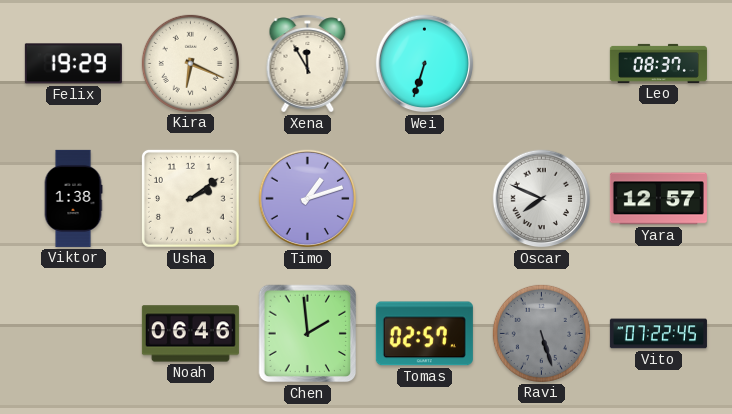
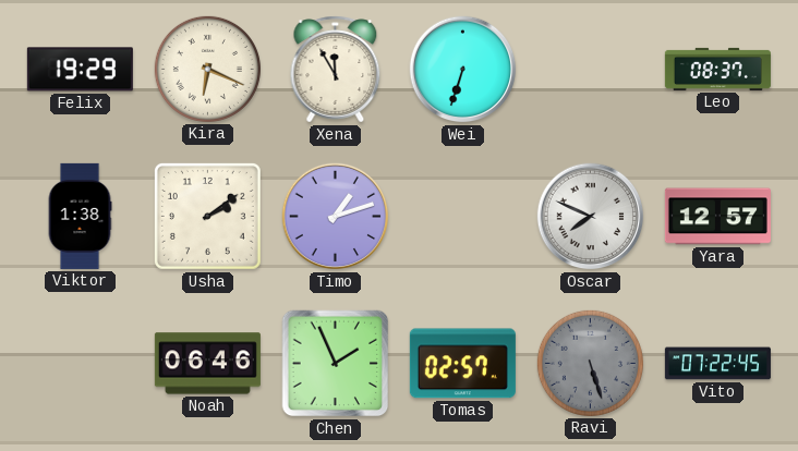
Chen: 1:59 -> 1:56 (336, 364)
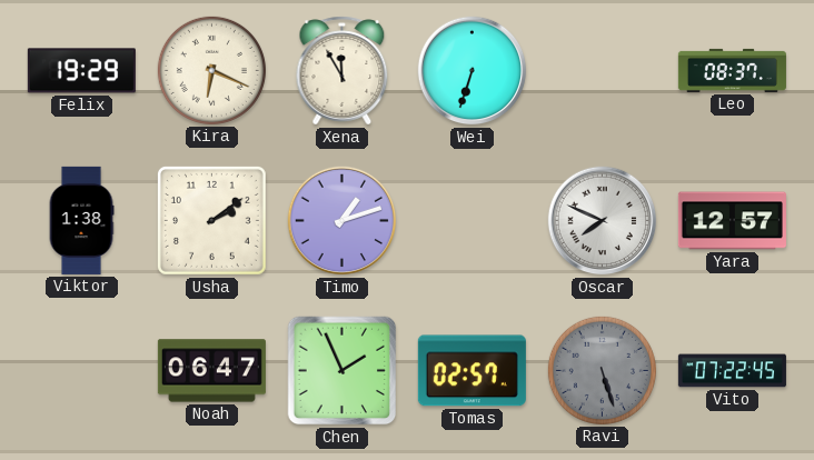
Noah: 06:46 -> 06:47 (211, 371)
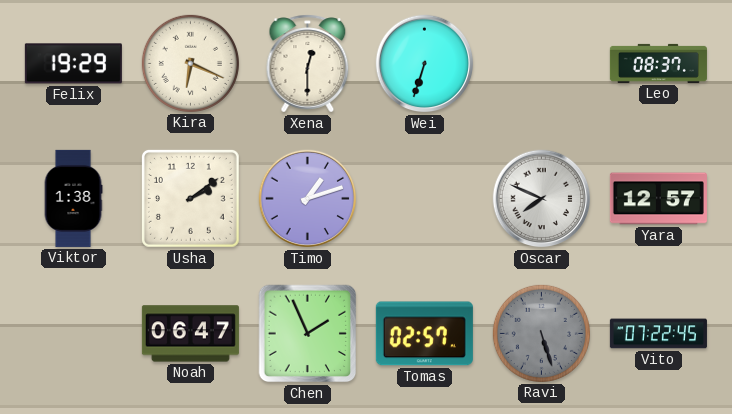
Xena: 11:55 -> 12:30 (308, 64)
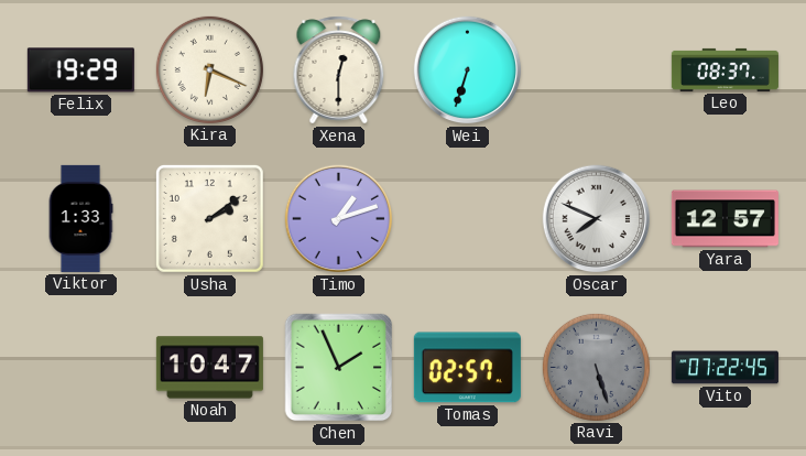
Viktor: 1:38 -> 1:33 (80, 218)
Noah: 06:47 -> 10:47 (209, 368)
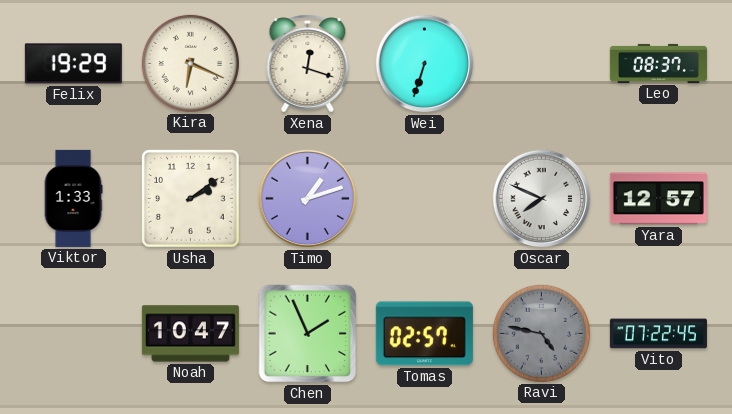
Xena: 12:30 -> 12:18 (308, 64)
Ravi: 5:27 -> 4:47 (541, 333)
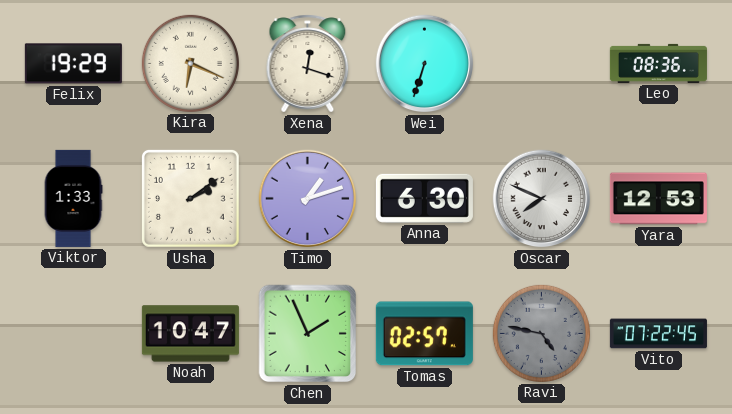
Leo: 08:37 -> 08:36 (658, 63)
Anna: none -> 6:30 (424, 198)
Yara: 12:57 -> 12:53 (658, 199)
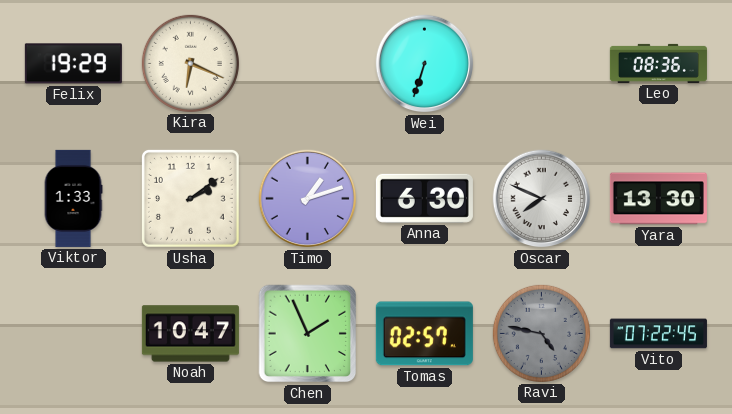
Xena: 12:18 -> none (308, 64)
Yara: 12:53 -> 13:30 (658, 199)
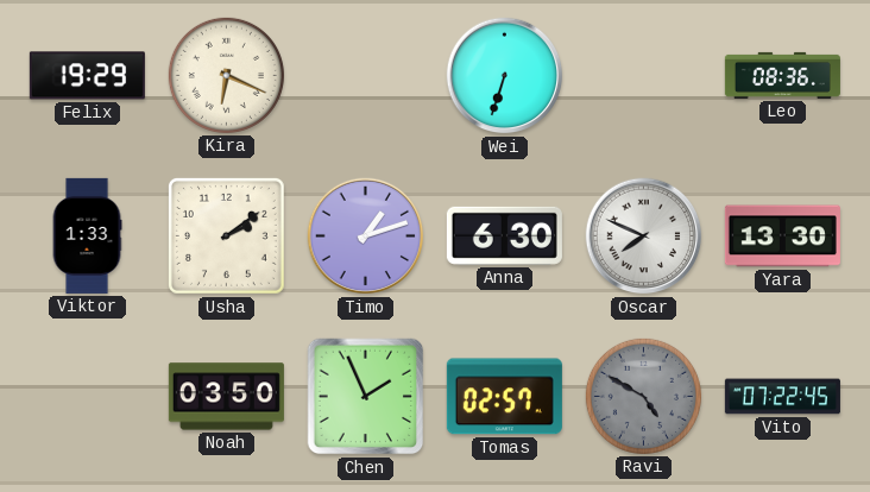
Noah: 10:47 -> 03:50 (226, 397)
Ravi: 4:47 -> 4:50 (643, 396)
